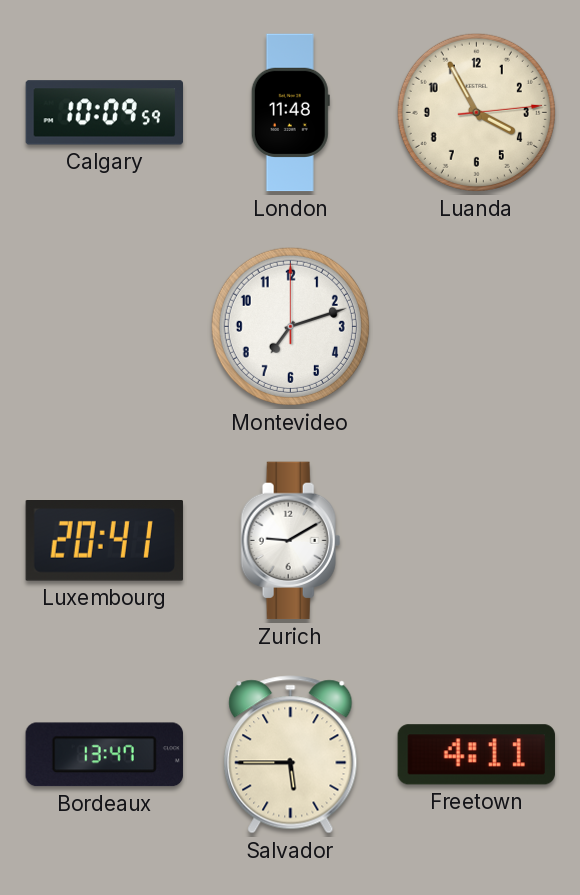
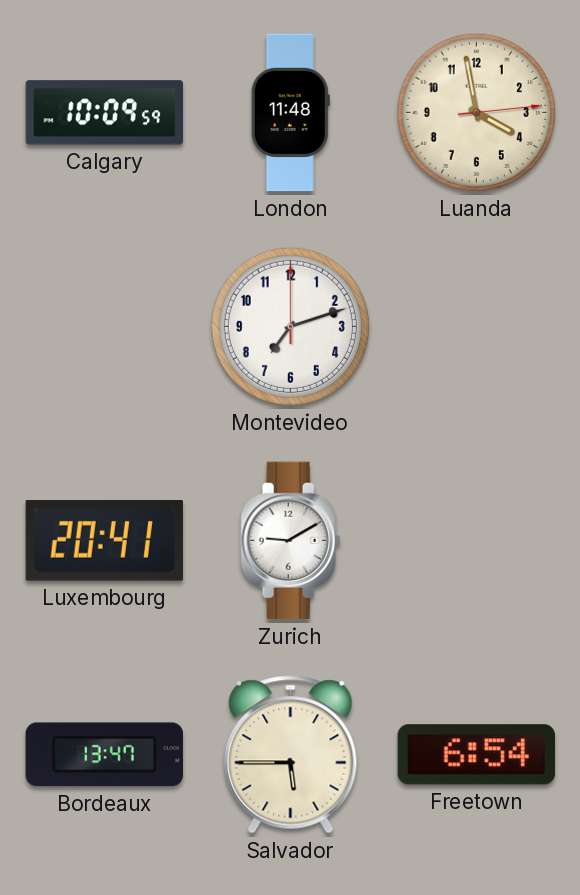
Luanda: 3:55 -> 3:58 (476, 112)
Freetown: 4:11 -> 6:54 (476, 755)
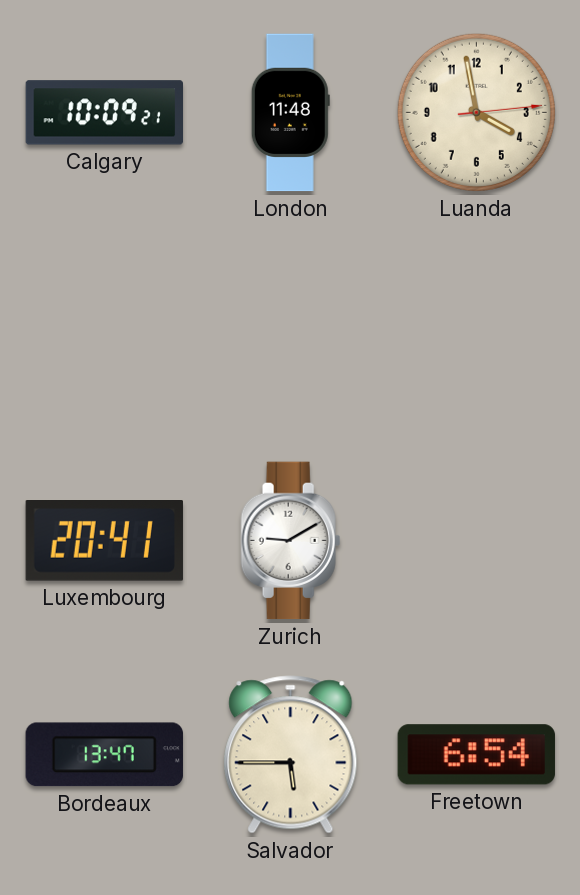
Calgary: 10:09:59 -> 10:09:21 (104, 113)
Montevideo: 7:12 -> none (290, 326)
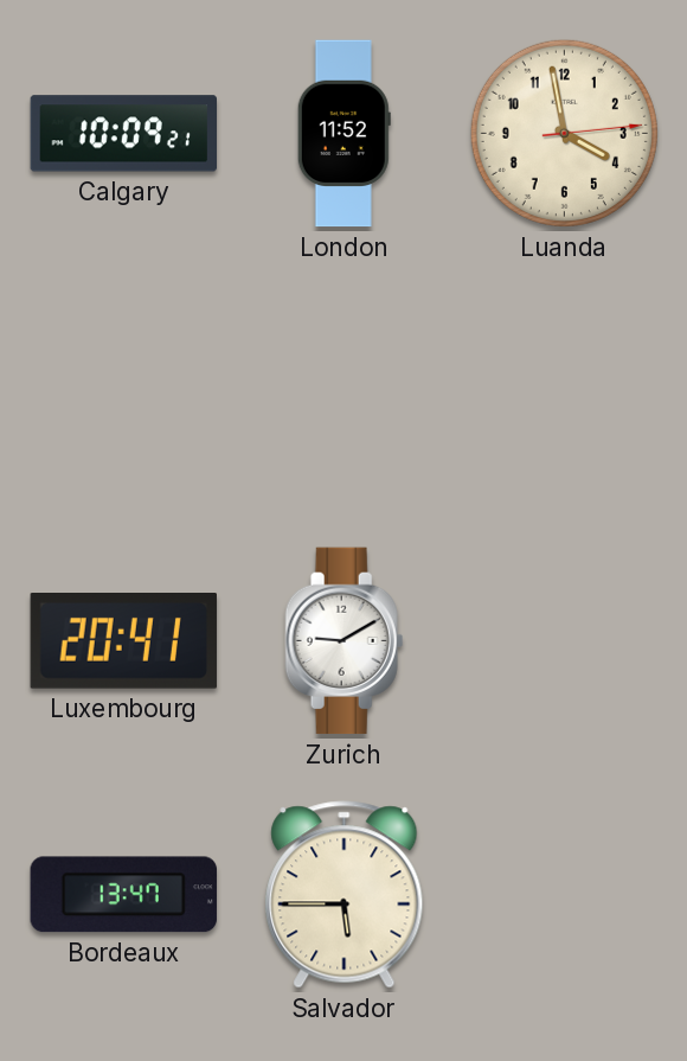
London: 11:48 -> 11:52 (343, 134)
Freetown: 6:54 -> none (476, 755)
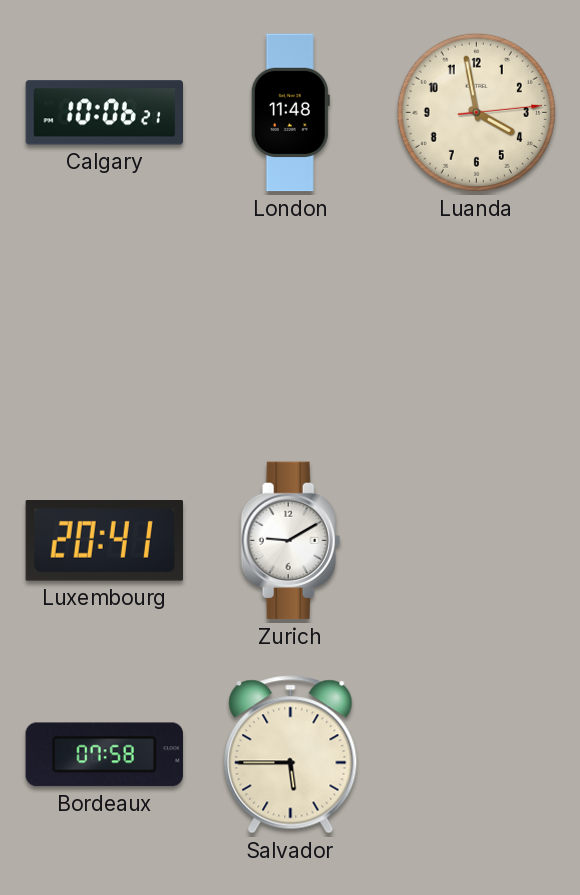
Calgary: 10:09 -> 10:06 (104, 113)
London: 11:52 -> 11:48 (290, 113)
Bordeaux: 13:47 -> 07:58 (104, 755)
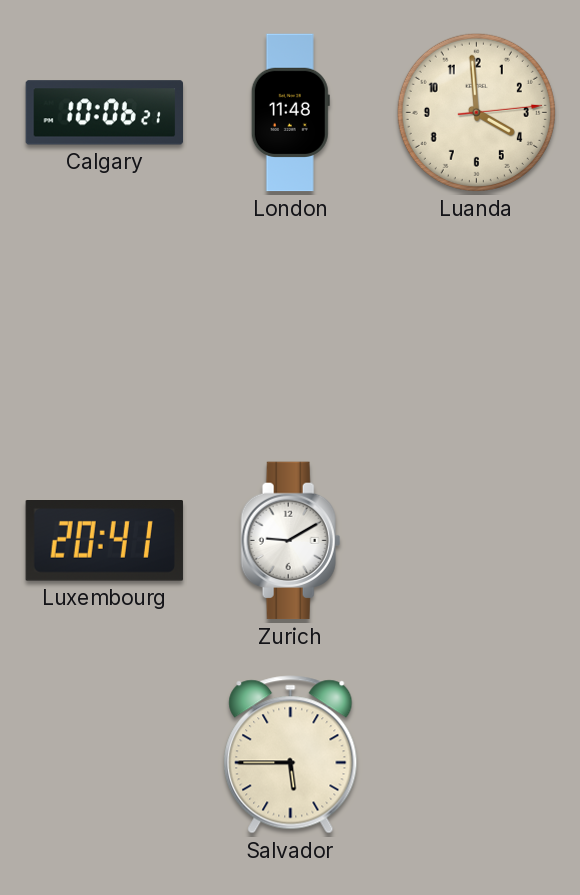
Luanda: 3:58 -> 3:59 (476, 112)
Bordeaux: 07:58 -> none (104, 755)
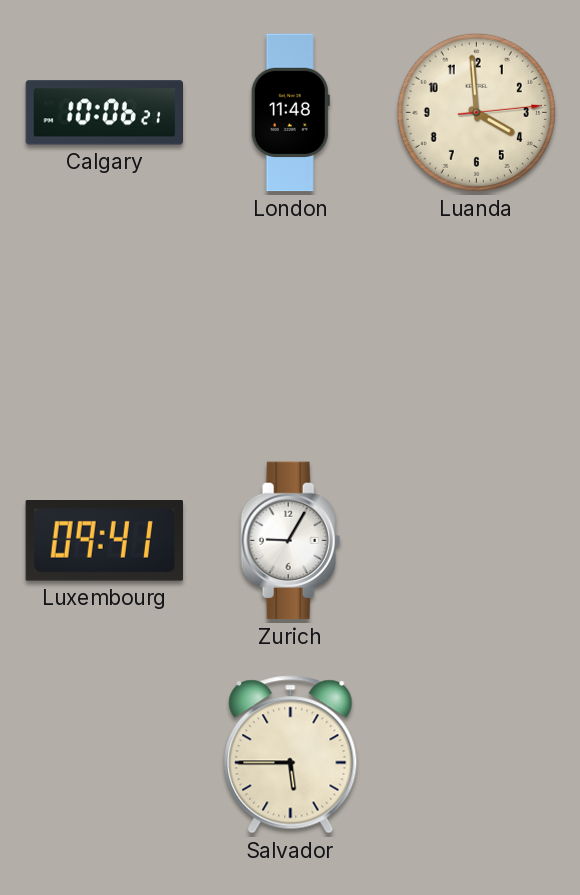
Luxembourg: 20:41 -> 09:41 (104, 541)
Zurich: 9:10 -> 9:05 (291, 541)
